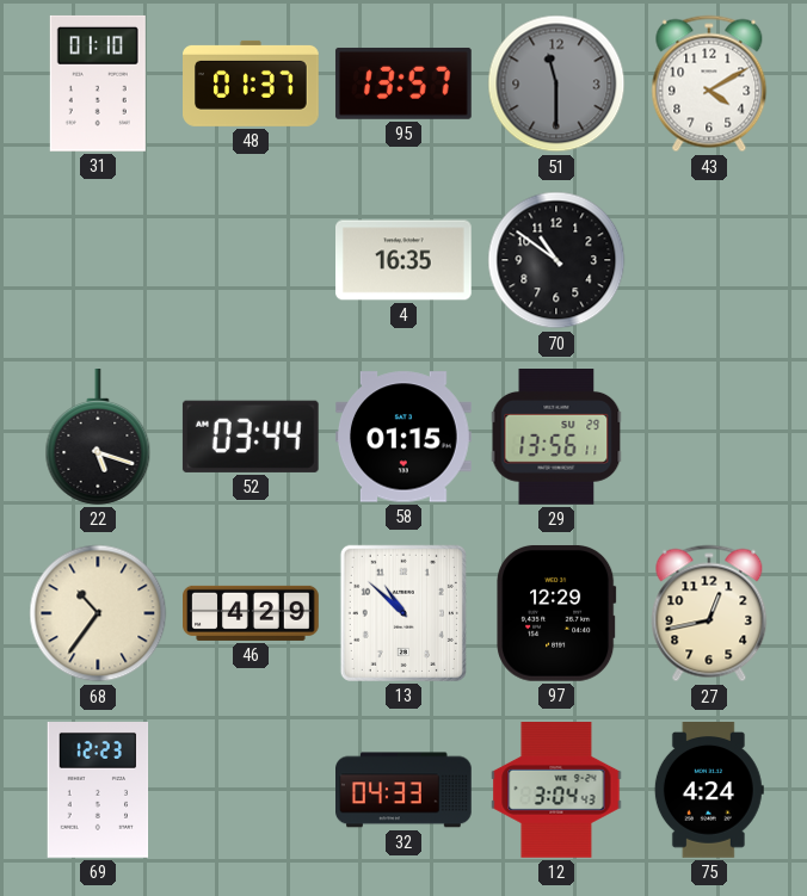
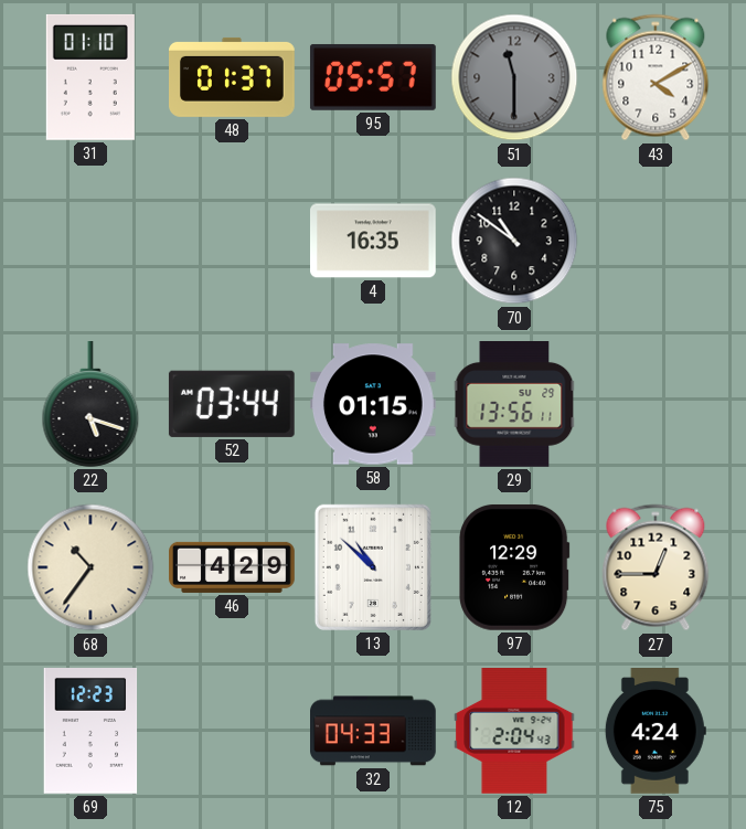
95: 13:57 -> 05:57 (373, 77)
27: 12:43 -> 12:45 (656, 567)
12: 3:04 -> 2:04 (514, 732)
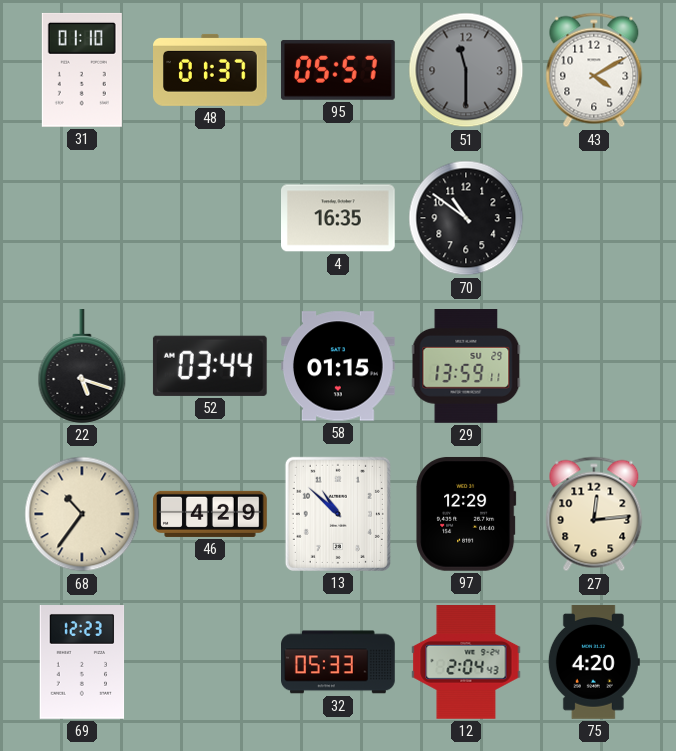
29: 13:56 -> 13:59 (466, 367)
27: 12:45 -> 12:14 (594, 514)
32: 04:33 -> 05:33 (339, 662)
75: 4:24 -> 4:20 (594, 663)
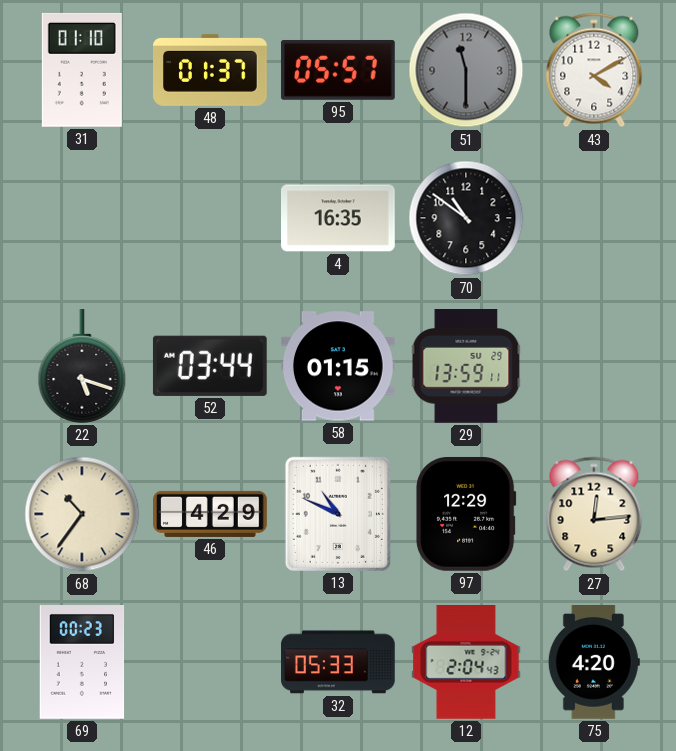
13: 10:52 -> 10:49 (338, 514)
69: 12:23 -> 00:23 (82, 663)
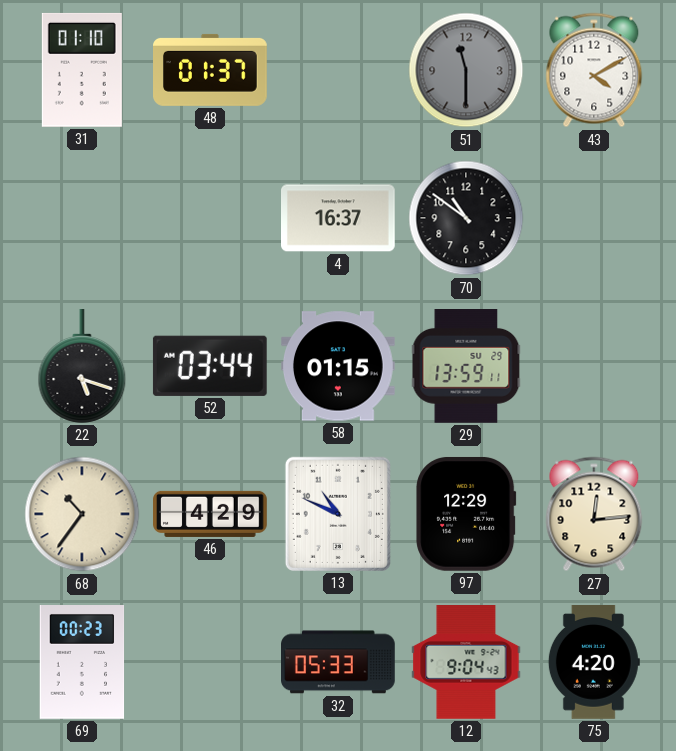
95: 05:57 -> none (338, 70)
4: 16:35 -> 16:37 (339, 218)
12: 2:04 -> 9:04 (466, 663)
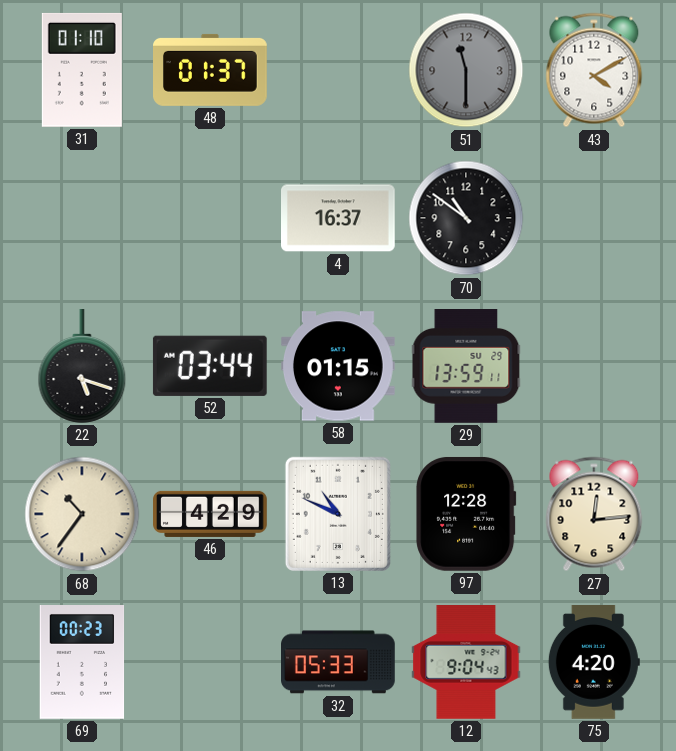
97: 12:29 -> 12:28 (466, 514)
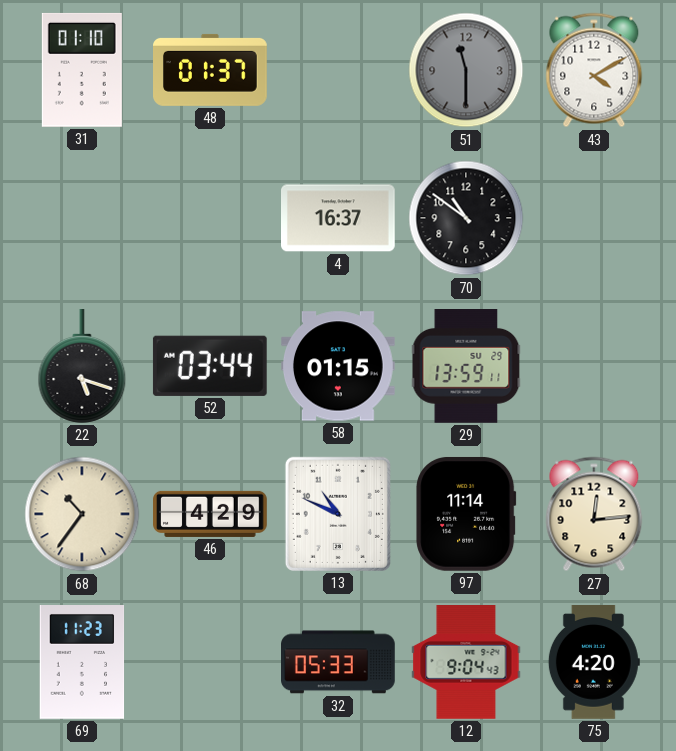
97: 12:28 -> 11:14 (466, 514)
69: 00:23 -> 11:23 (82, 663)
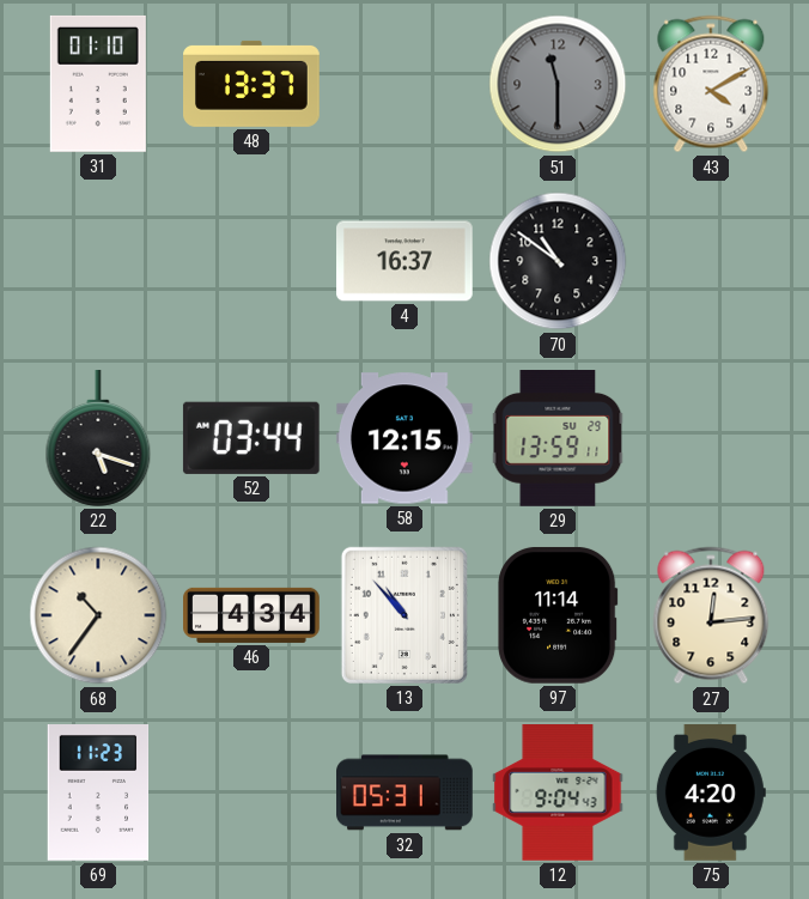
48: 01:37 -> 13:37 (253, 84)
58: 01:15 -> 12:15 (406, 438)
46: 4:29 -> 4:34 (251, 615)
13: 10:49 -> 10:53 (404, 615)
32: 05:33 -> 05:31 (406, 792)
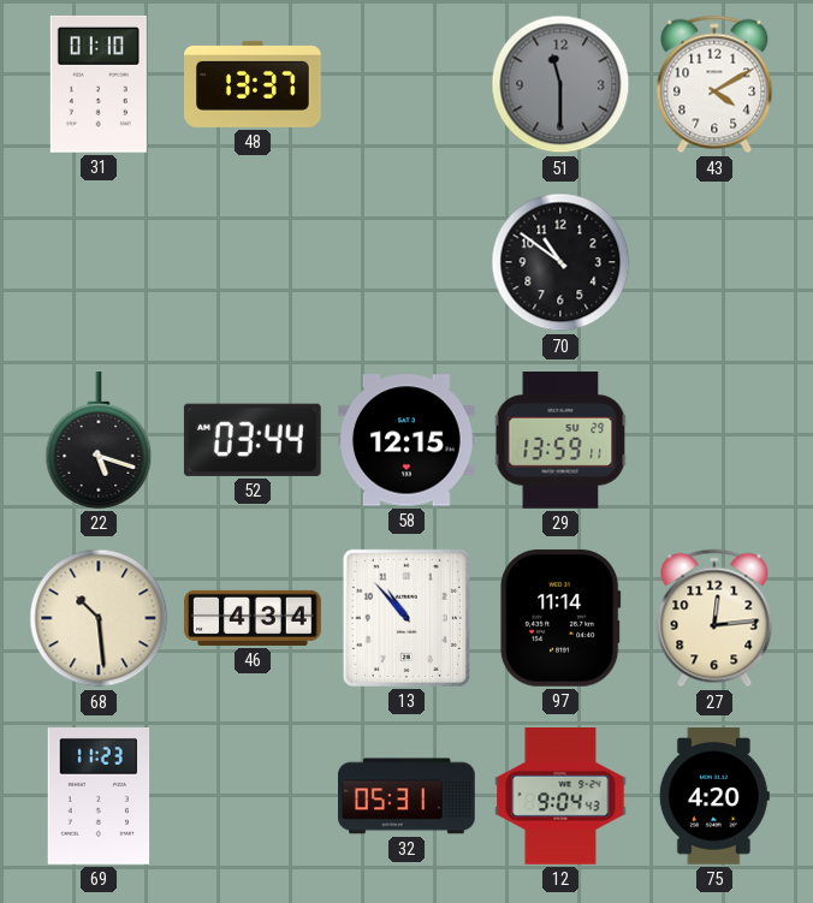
4: 16:37 -> none (406, 261)
68: 10:36 -> 10:29 (99, 618)
